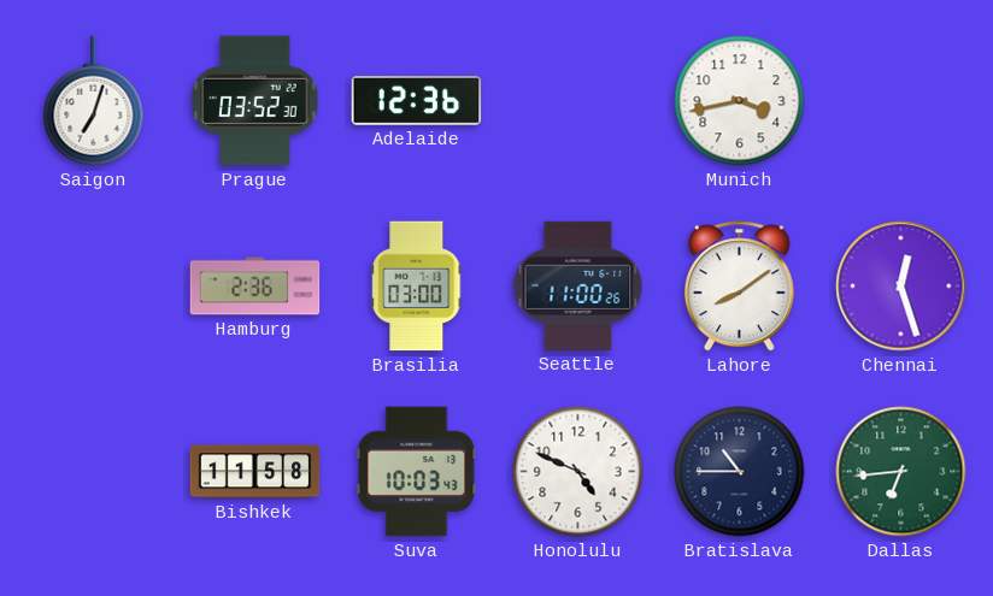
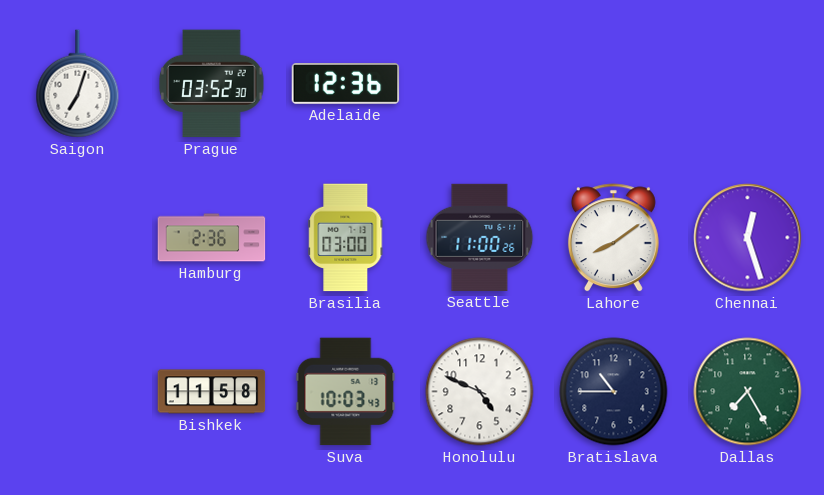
Munich: 3:43 -> none (740, 101)
Dallas: 6:44 -> 7:25 (748, 392)
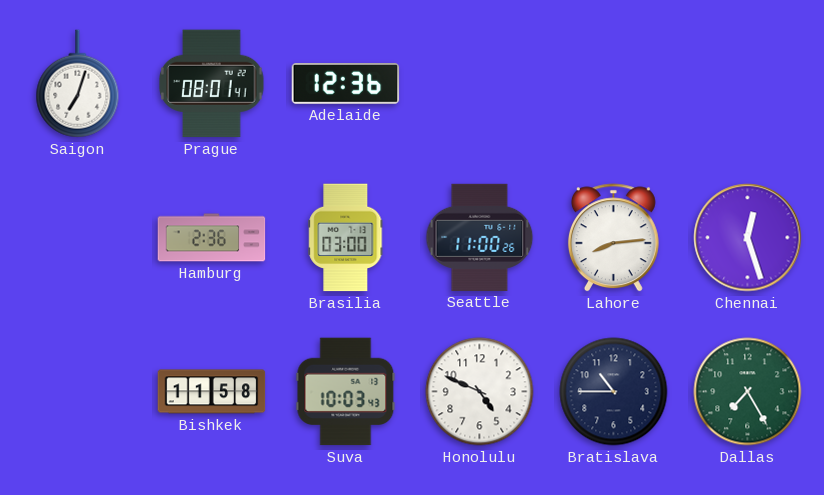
Prague: 03:52 -> 08:01 (212, 84)
Lahore: 8:09 -> 8:14 (613, 238)
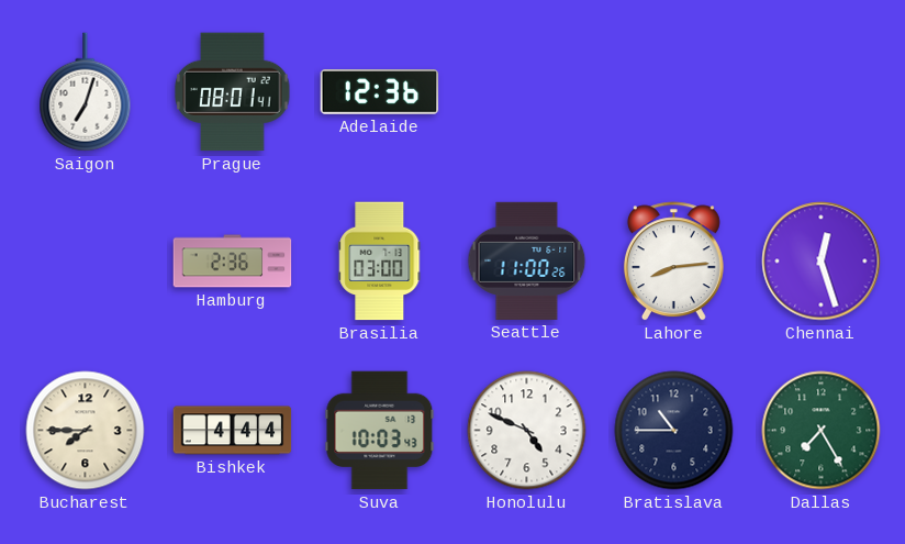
Bucharest: none -> 7:45 (86, 431)
Bishkek: 11:58 -> 4:44 (233, 431)
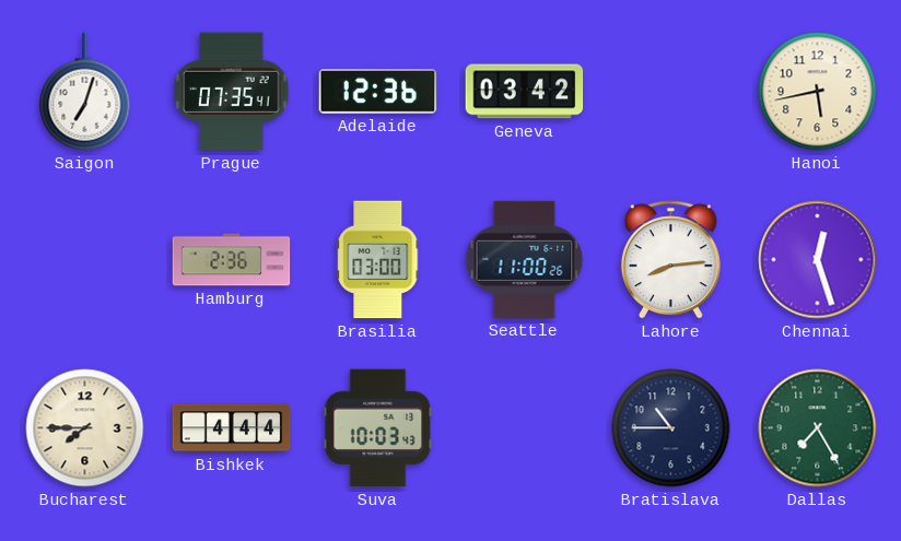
Prague: 08:01 -> 07:35 (232, 92)
Geneva: none -> 03:42 (525, 92)
Hanoi: none -> 5:43 (818, 92)
Honolulu: 4:49 -> none (527, 431)
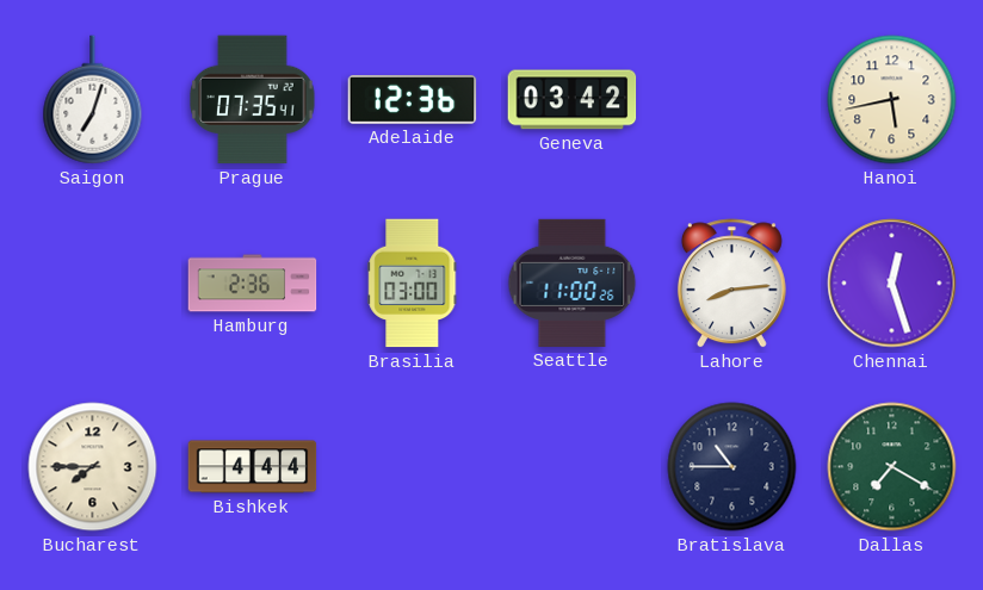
Suva: 10:03 -> none (378, 428)
Dallas: 7:25 -> 7:20 (892, 467)
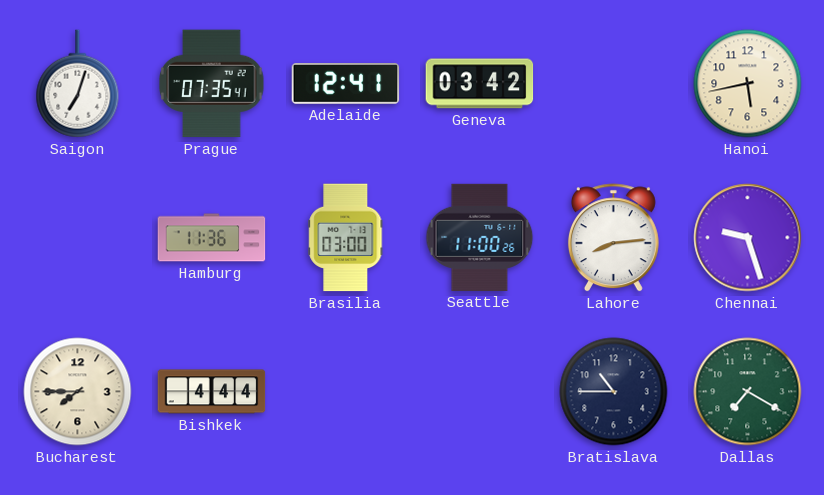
Adelaide: 12:36 -> 12:41 (346, 84)
Hamburg: 2:36 -> 11:36 (212, 238)
Chennai: 12:27 -> 9:27 (748, 238)
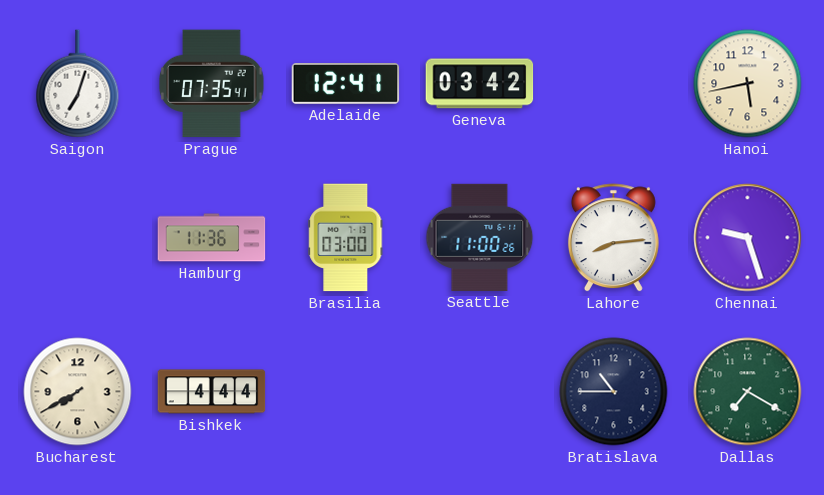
Bucharest: 7:45 -> 7:40 (78, 392)
